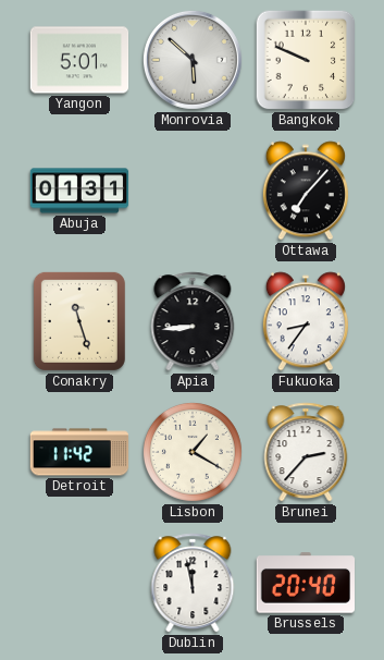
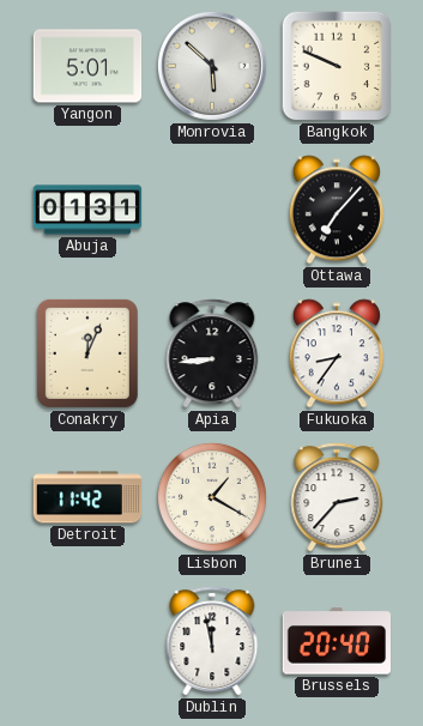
Conakry: 11:27 -> 12:04 (87, 353)
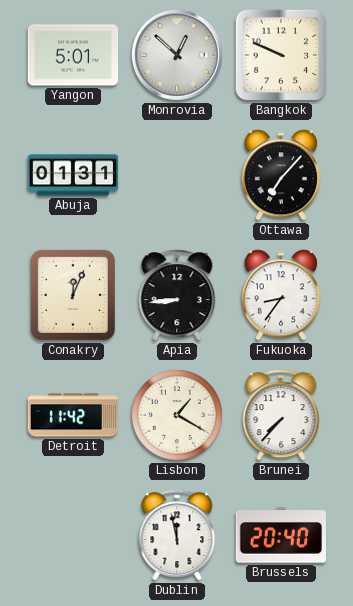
Monrovia: 5:52 -> 12:52 (177, 55)
Brunei: 2:37 -> 7:37 (281, 415)
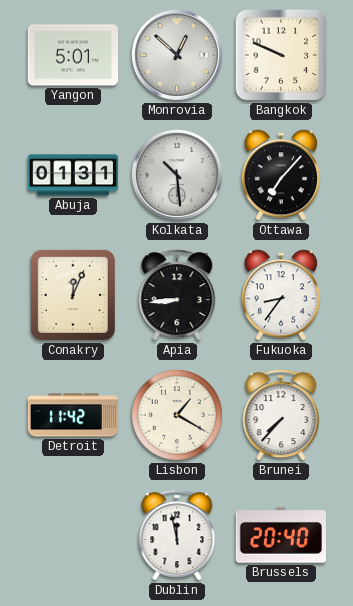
Kolkata: none -> 10:29 (177, 175)
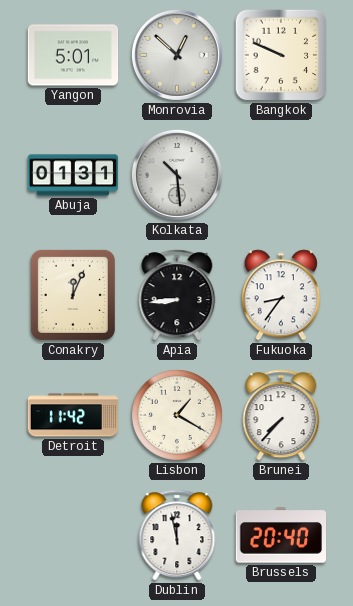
Ottawa: 7:07 -> none (281, 175)
